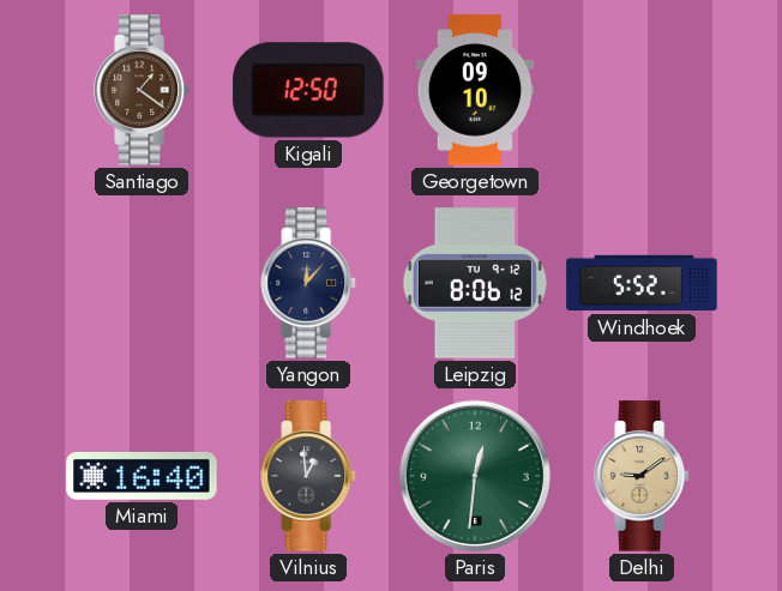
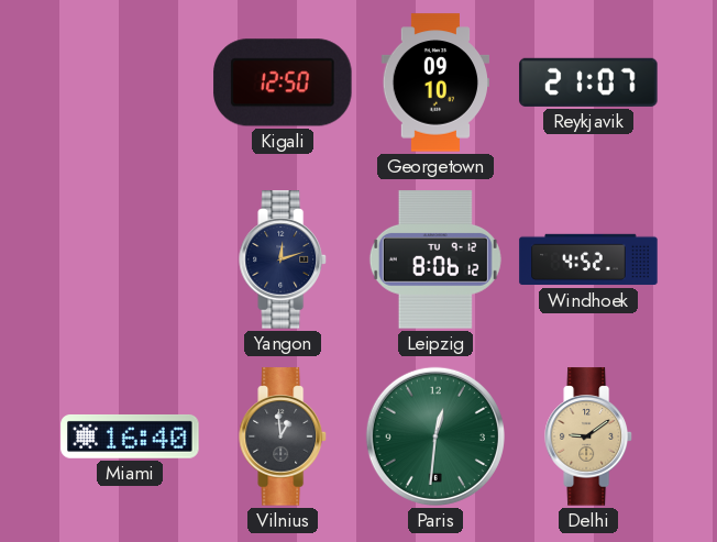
Santiago: 1:21 -> none (142, 90)
Reykjavik: none -> 21:07 (588, 82)
Yangon: 12:07 -> 12:12 (283, 259)
Windhoek: 5:52 -> 4:52 (588, 259)
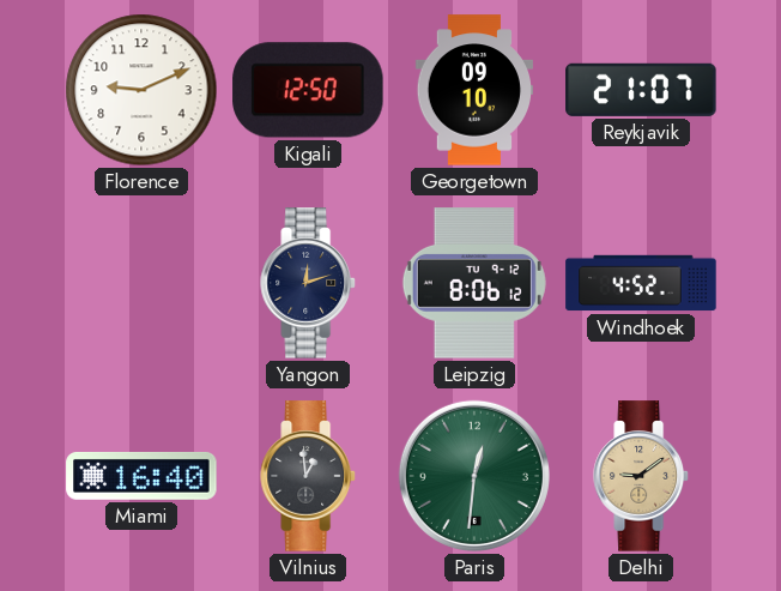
Florence: none -> 9:11 (141, 90)
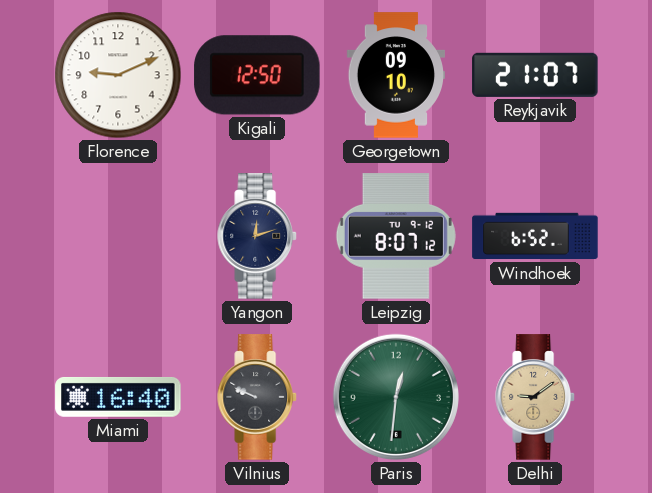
Leipzig: 8:06 -> 8:07 (396, 236)
Windhoek: 4:52 -> 6:52 (535, 236)
Vilnius: 12:59 -> 9:49 (257, 397)
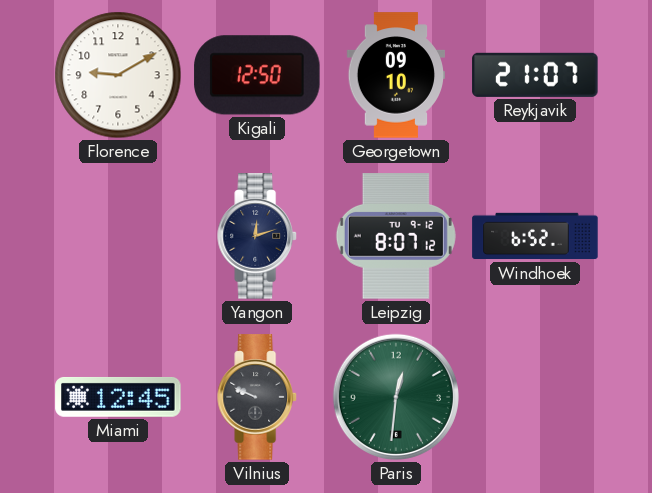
Florence: 9:11 -> 9:10 (118, 75)
Miami: 16:40 -> 12:45 (118, 397)
Delhi: 9:09 -> none (535, 397)
